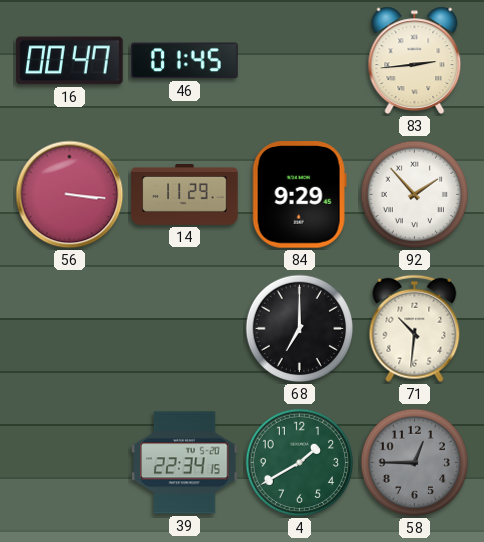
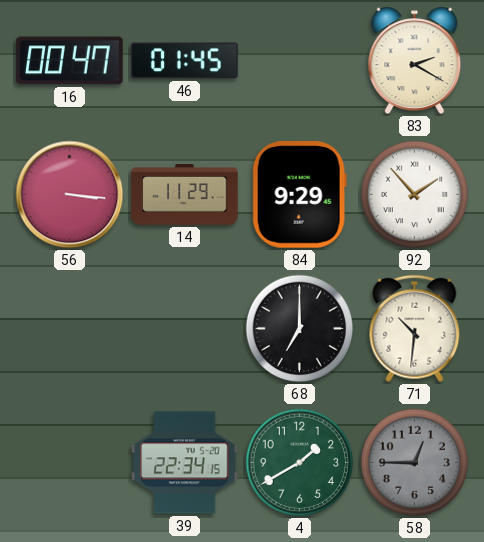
83: 2:44 -> 2:20 (415, 60)
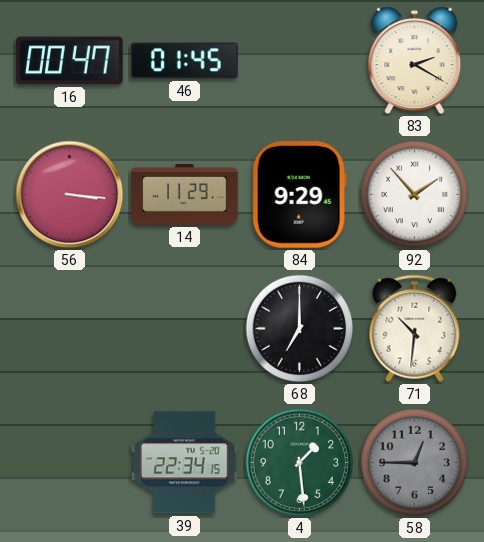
4: 1:40 -> 1:29 (300, 463)
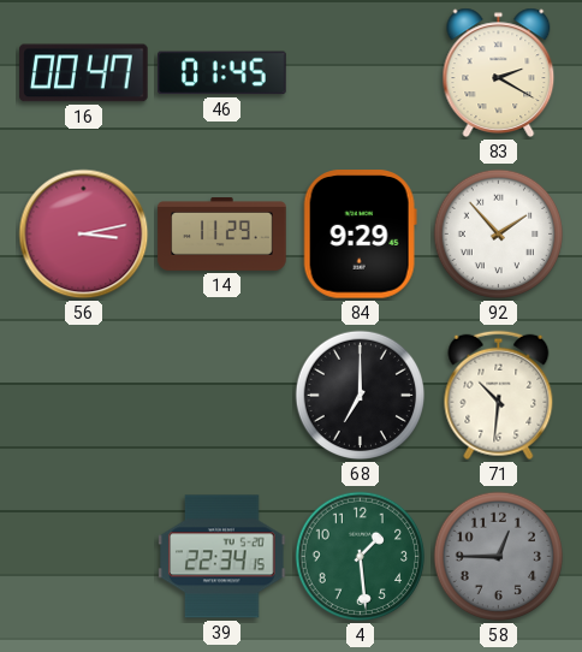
56: 3:16 -> 3:13 (84, 235)
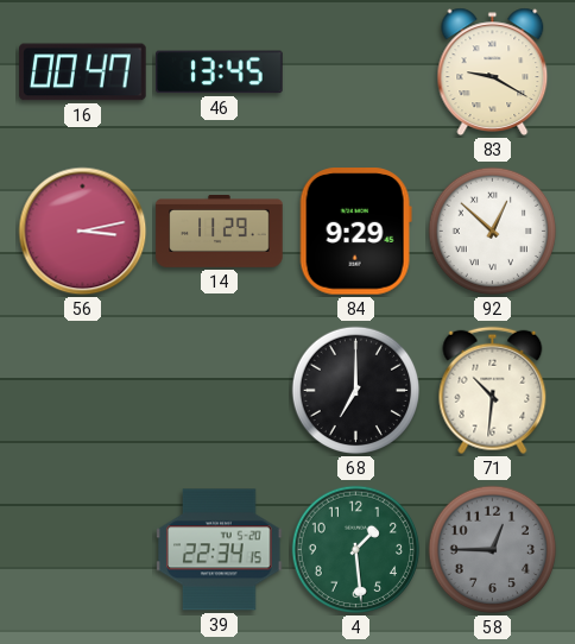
46: 01:45 -> 13:45 (220, 72)
83: 2:20 -> 9:20 (493, 71)
92: 1:53 -> 12:52 (493, 232)
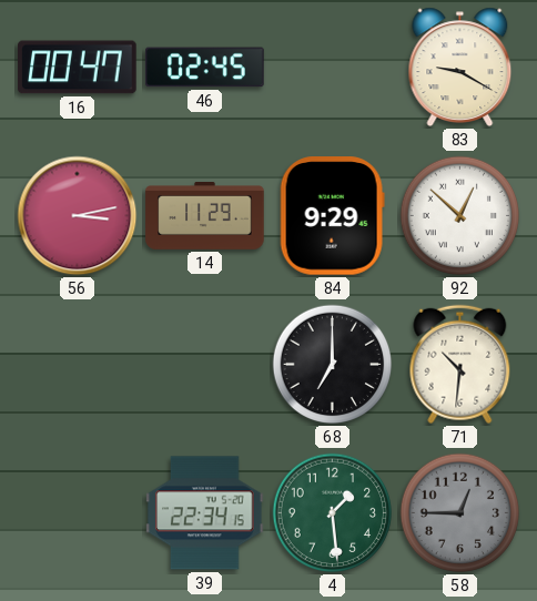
46: 13:45 -> 02:45 (205, 68)
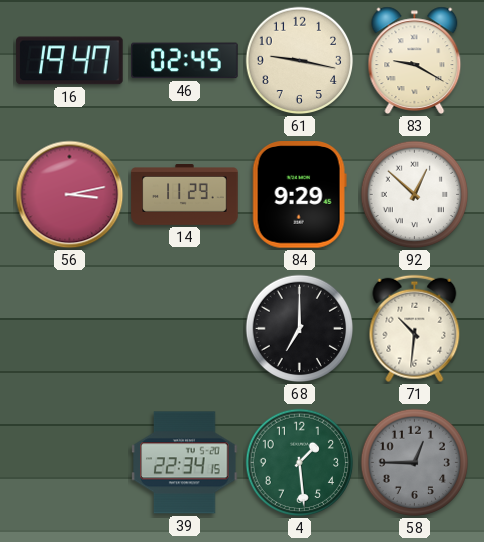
16: 00:47 -> 19:47 (70, 61)
61: none -> 9:17 (300, 61)
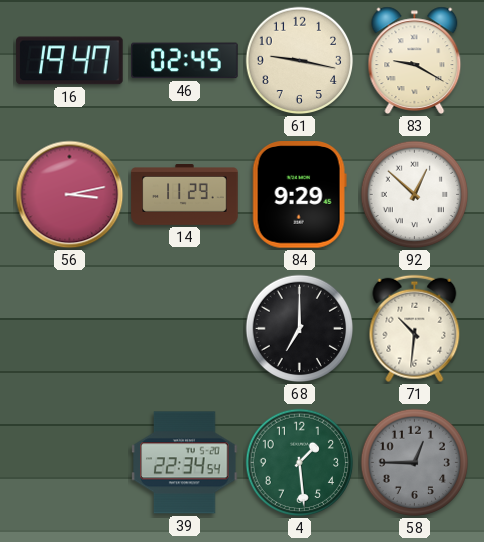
39: 22:34:15 -> 22:34:54 (185, 463)
